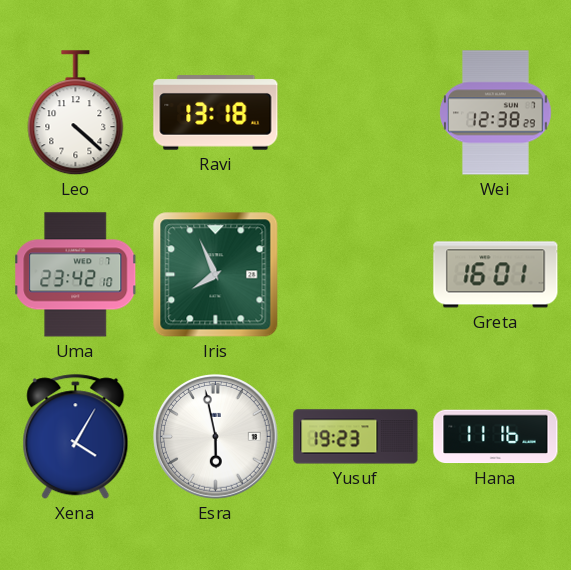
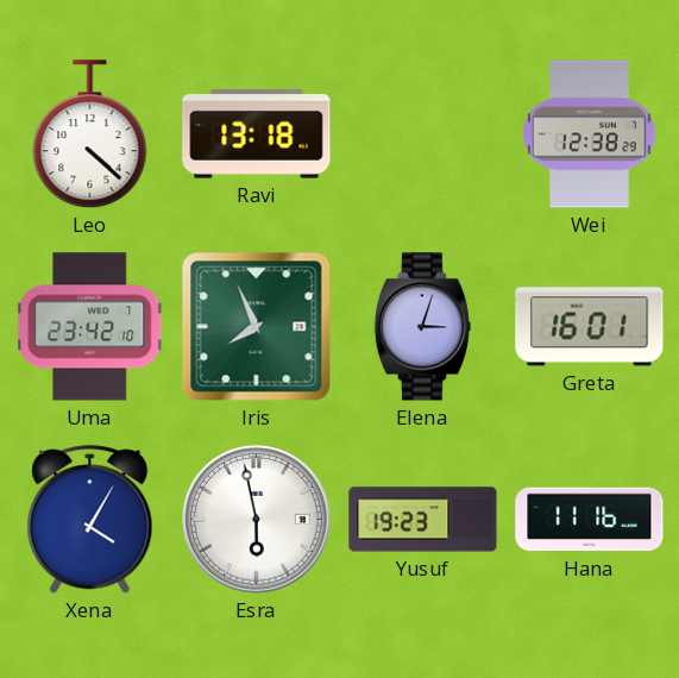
Elena: none -> 3:03 (422, 327)
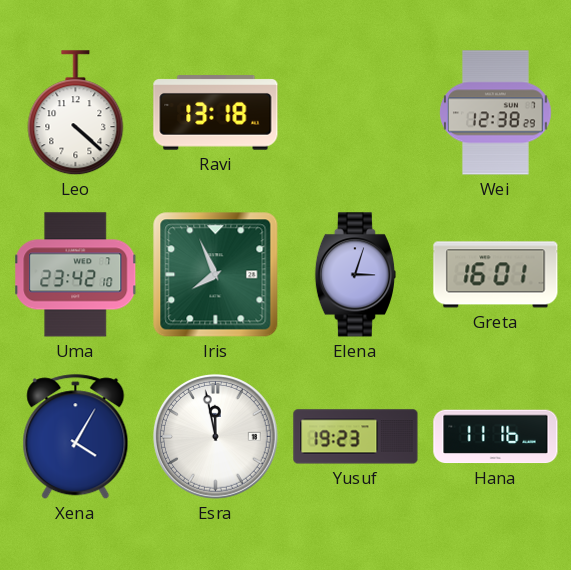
Esra: 5:58 -> 11:58 (216, 437)
